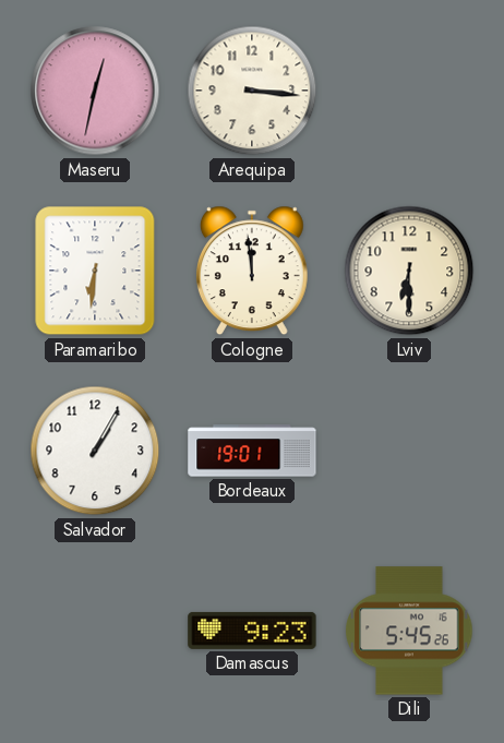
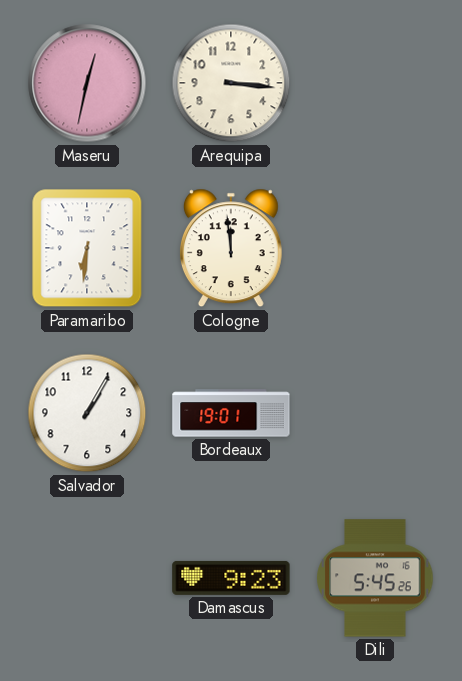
Lviv: 6:30 -> none (409, 271)
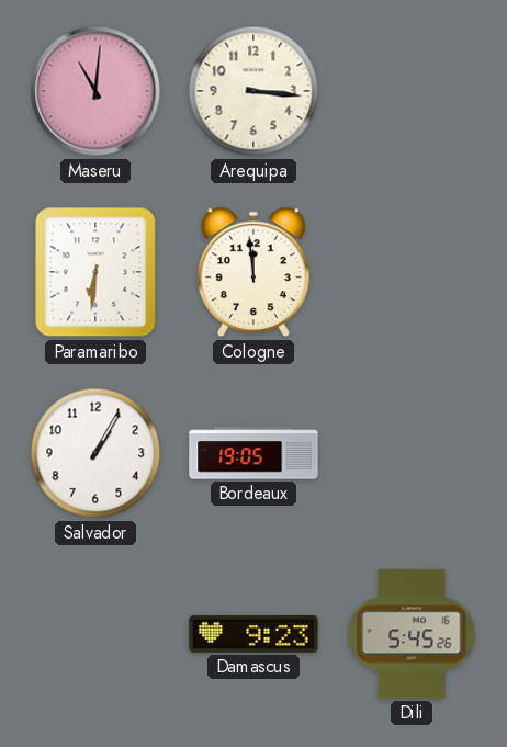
Maseru: 12:32 -> 11:01 (95, 91)
Bordeaux: 19:01 -> 19:05 (253, 453)
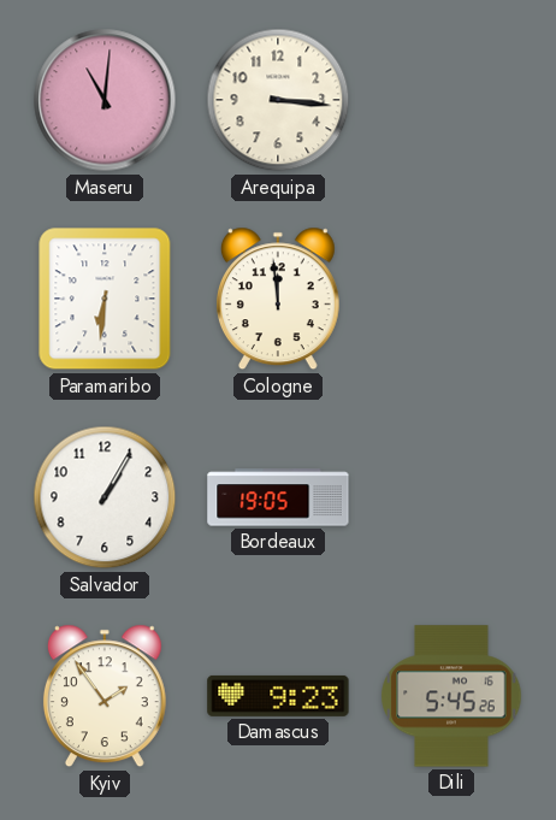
Kyiv: none -> 1:54 (105, 696)
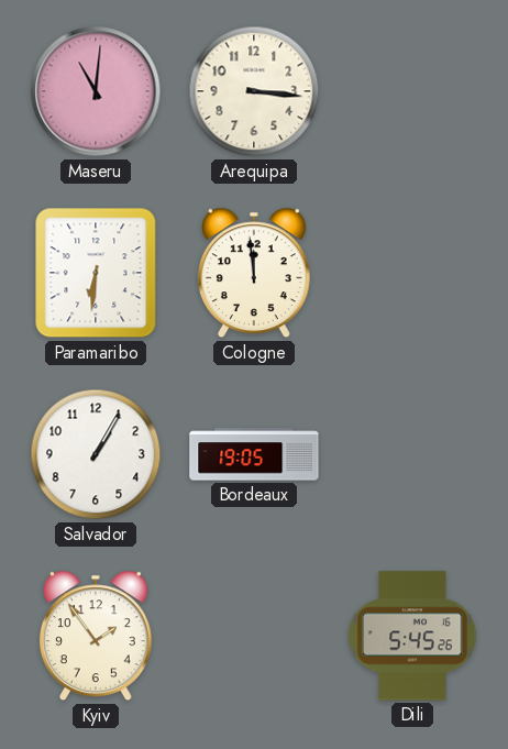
Damascus: 9:23 -> none (278, 696)
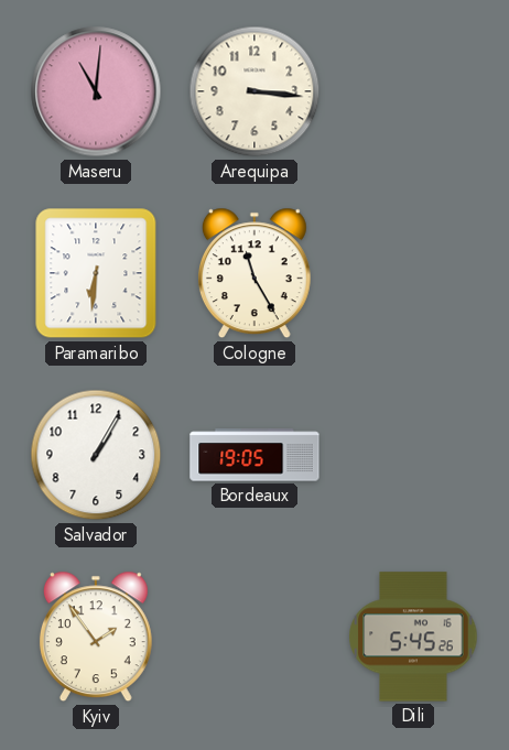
Cologne: 11:59 -> 11:25 (254, 273)
